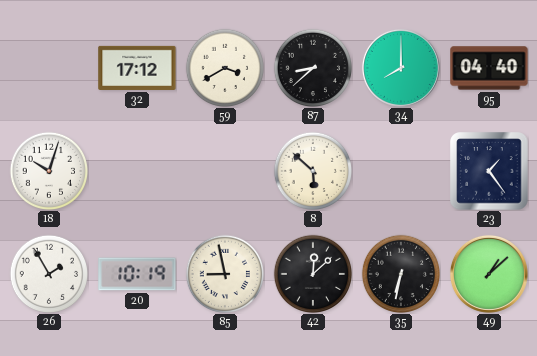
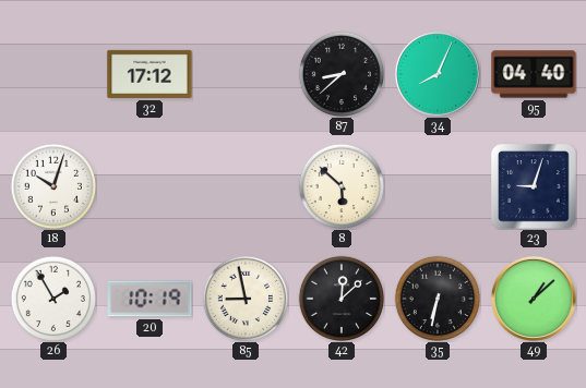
59: 3:40 -> none (224, 67)
34: 8:00 -> 8:04 (438, 74)
23: 1:24 -> 9:03 (534, 186)
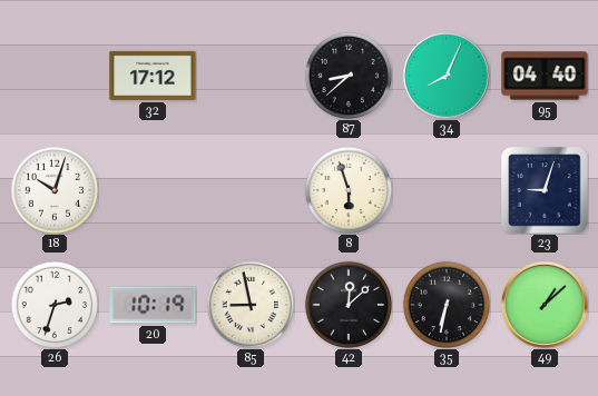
8: 5:52 -> 5:57 (347, 189)
26: 1:55 -> 2:33 (53, 304)
